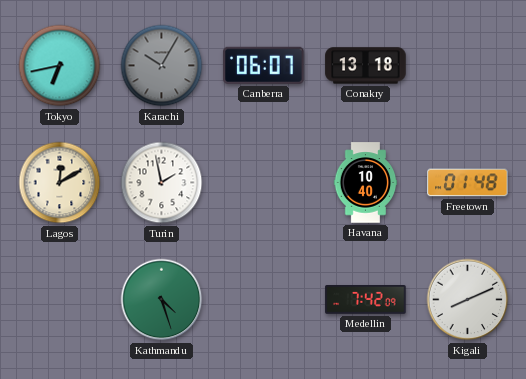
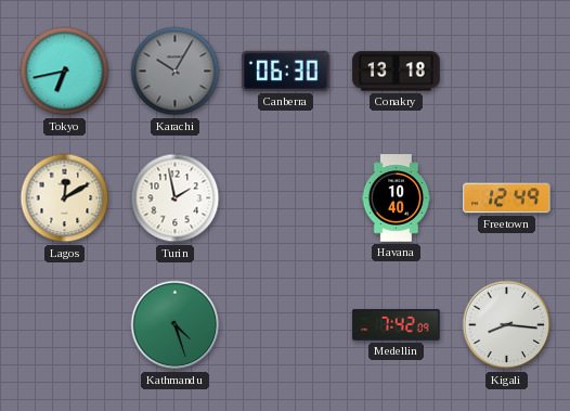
Canberra: 06:07 -> 06:30 (286, 70)
Freetown: 01:48 -> 12:49 (507, 198)
Kigali: 8:11 -> 8:16 (507, 325)
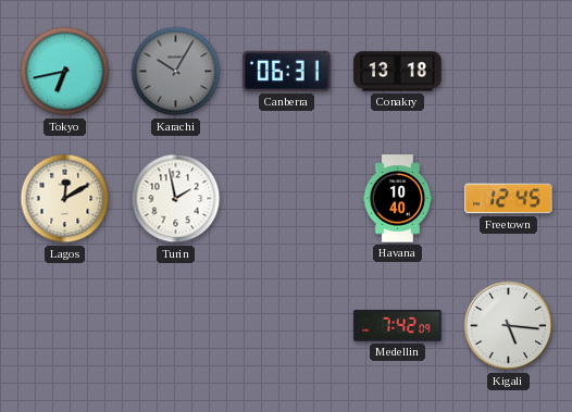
Canberra: 06:30 -> 06:31 (287, 71)
Freetown: 12:49 -> 12:45 (509, 199)
Kathmandu: 4:27 -> none (176, 325)
Kigali: 8:16 -> 5:16 (509, 326)
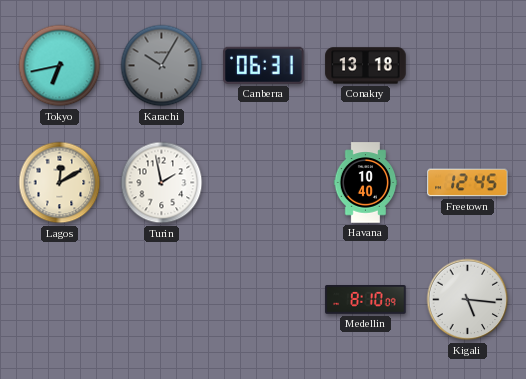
Medellin: 7:42 -> 8:10 (366, 300)
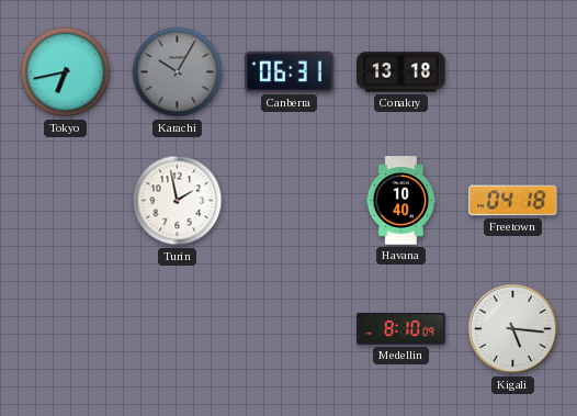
Lagos: 12:10 -> none (60, 183)
Freetown: 12:45 -> 04:18 (513, 201)
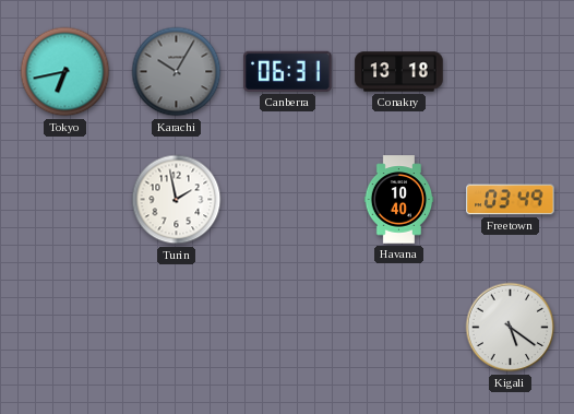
Freetown: 04:18 -> 03:49 (511, 200)
Medellin: 8:10 -> none (401, 329)
Kigali: 5:16 -> 5:21 (511, 328)
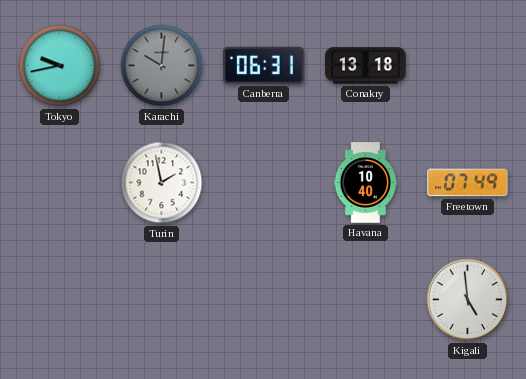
Tokyo: 6:43 -> 9:43 (60, 66)
Karachi: 10:05 -> 10:01 (162, 66)
Freetown: 03:49 -> 07:49 (468, 183)
Kigali: 5:21 -> 4:59 (468, 300)
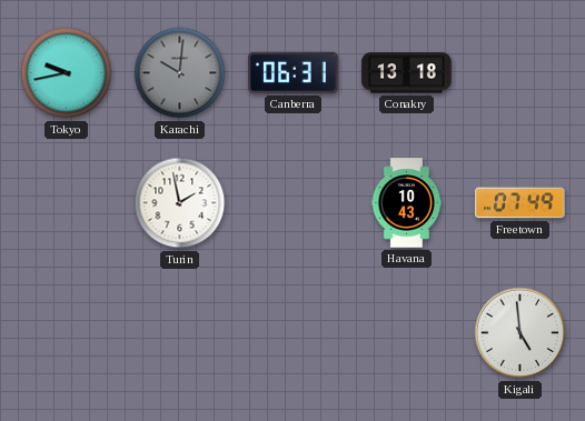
Havana: 10:40 -> 10:43 (407, 203)
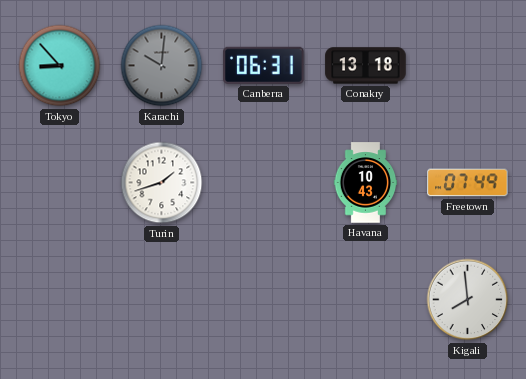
Tokyo: 9:43 -> 8:53 (60, 66)
Turin: 1:58 -> 1:42 (162, 183)
Kigali: 4:59 -> 7:59 (468, 300)
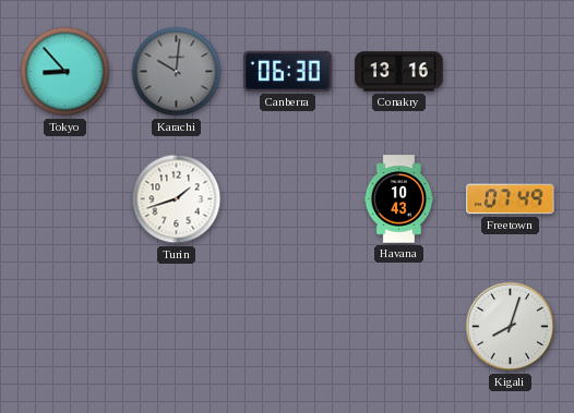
Canberra: 06:31 -> 06:30 (288, 71)
Conakry: 13:18 -> 13:16 (399, 72)
Kigali: 7:59 -> 8:03 (511, 327)
